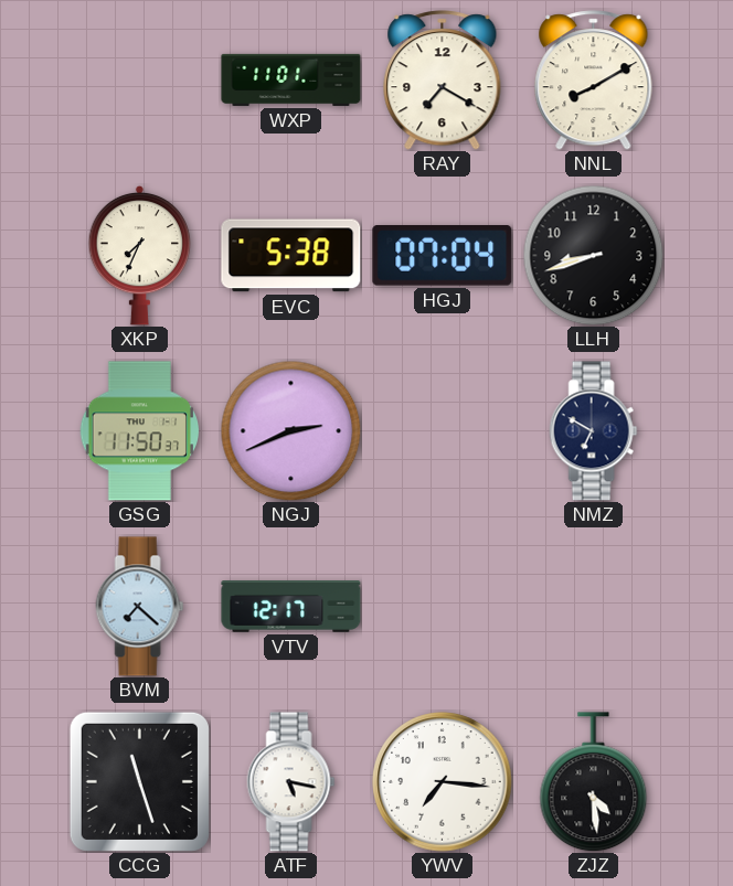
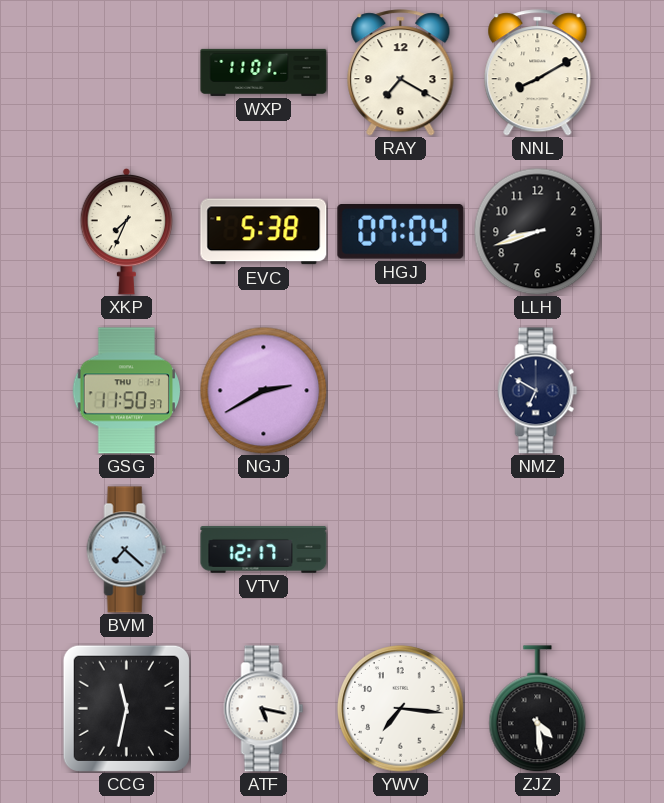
NGJ: 2:41 -> 2:40 (263, 390)
CCG: 11:27 -> 11:32 (126, 708)
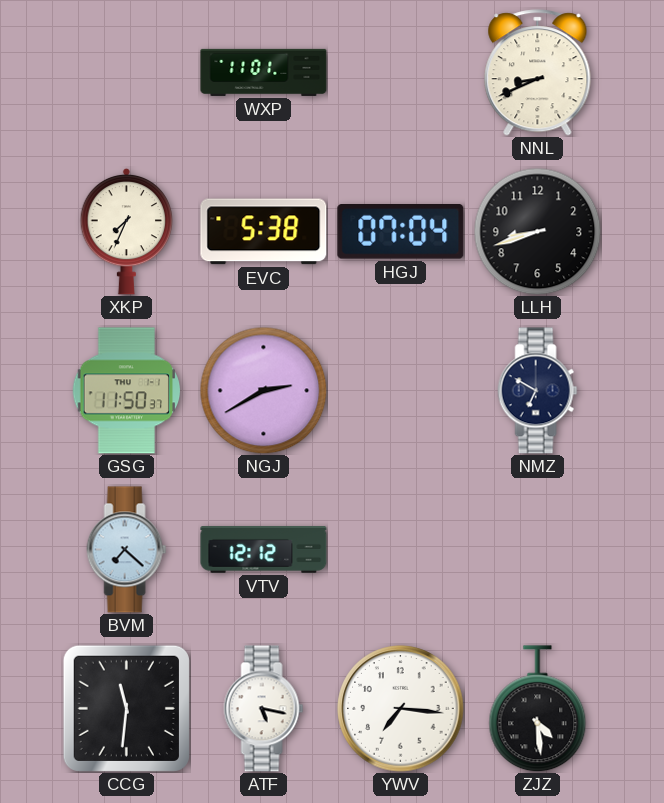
RAY: 7:20 -> none (401, 73)
NNL: 8:10 -> 8:41 (538, 73)
VTV: 12:17 -> 12:12 (264, 550)
CCG: 11:32 -> 11:31 (126, 708)
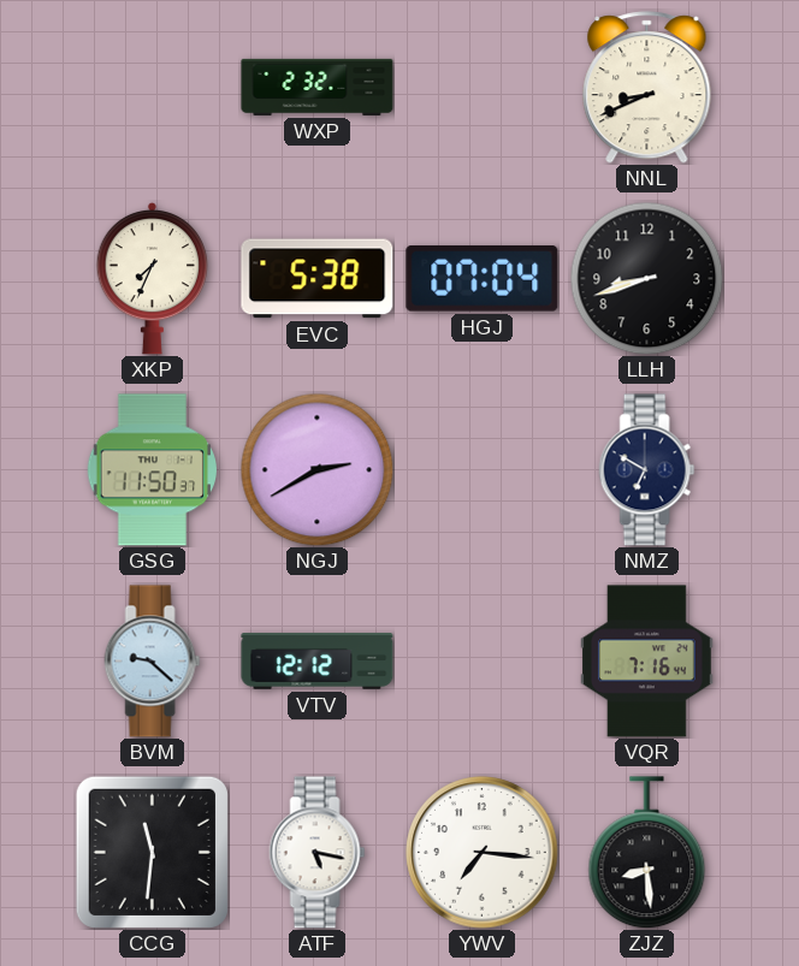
WXP: 11:01 -> 2:32 (318, 87)
BVM: 7:22 -> 9:22 (153, 662)
VQR: none -> 7:16 (647, 662)
ZJZ: 4:29 -> 8:29 (647, 853)
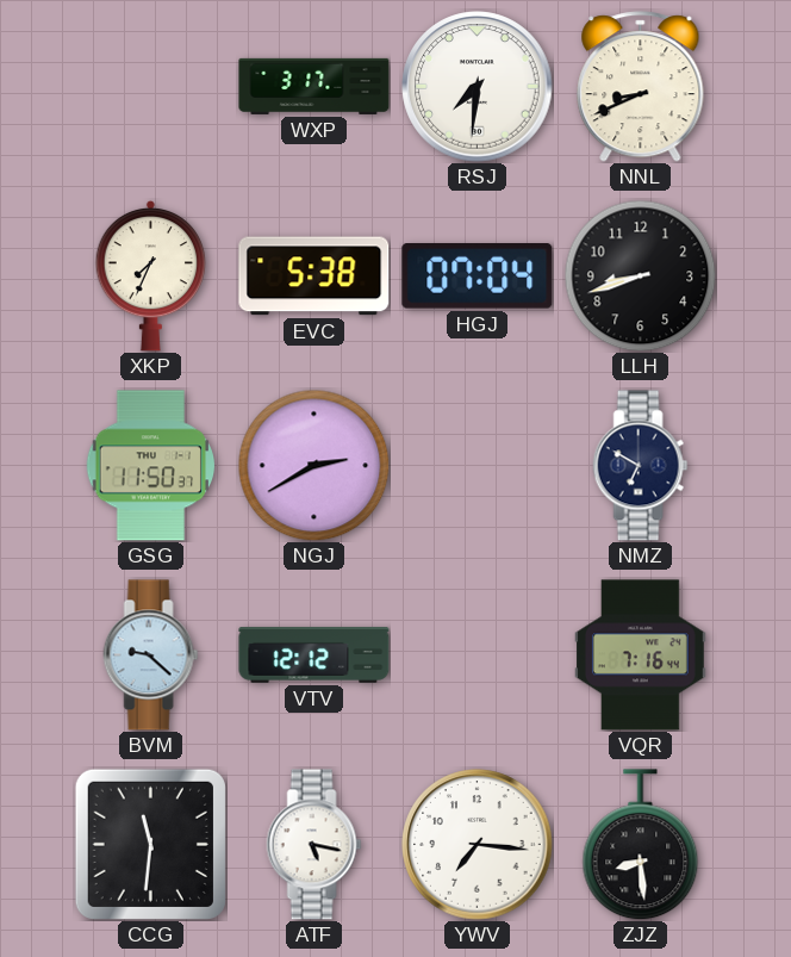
WXP: 2:32 -> 3:17 (314, 86)
RSJ: none -> 7:31 (478, 87)
